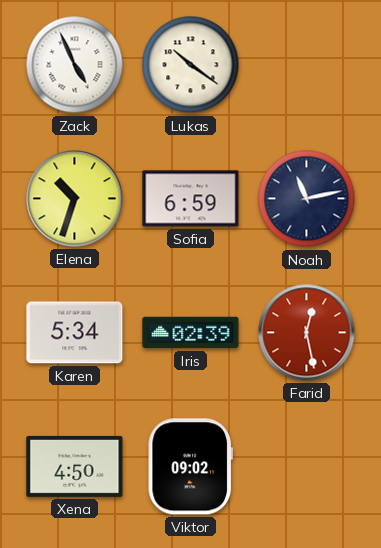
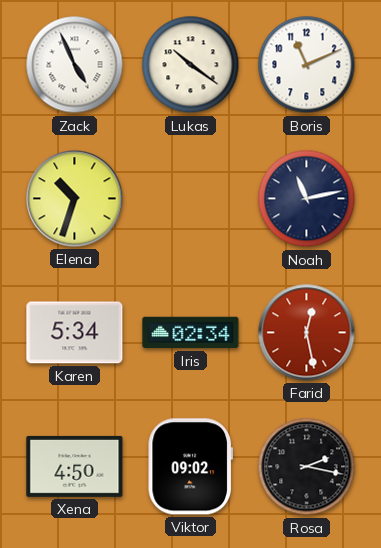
Boris: none -> 11:11 (307, 65)
Sofia: 6:59 -> none (191, 199)
Iris: 02:39 -> 02:34 (191, 333)
Rosa: none -> 2:17 (307, 467)
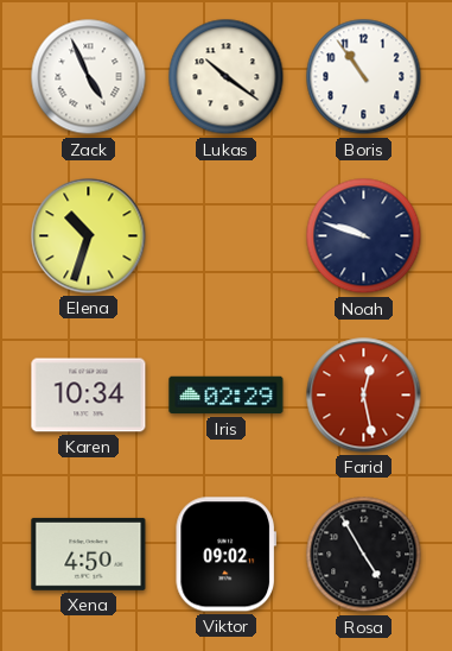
Boris: 11:11 -> 10:54 (364, 77)
Noah: 11:13 -> 9:48 (364, 236)
Karen: 5:34 -> 10:34 (89, 396)
Iris: 02:34 -> 02:29 (227, 396)
Rosa: 2:17 -> 4:55 (364, 555)
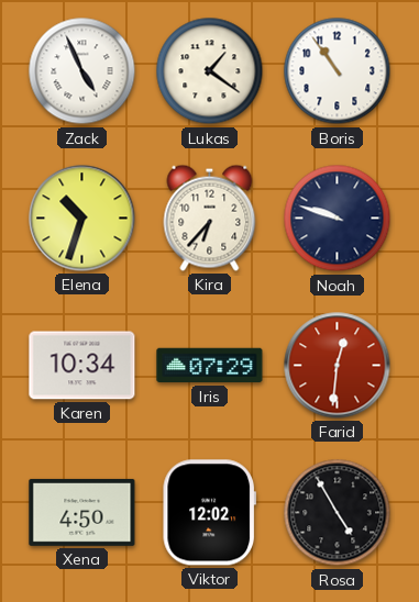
Lukas: 10:21 -> 1:21 (210, 71)
Kira: none -> 6:37 (210, 218)
Iris: 02:29 -> 07:29 (210, 366)
Farid: 12:28 -> 12:31 (338, 366)
Viktor: 09:02 -> 12:02 (209, 513)
